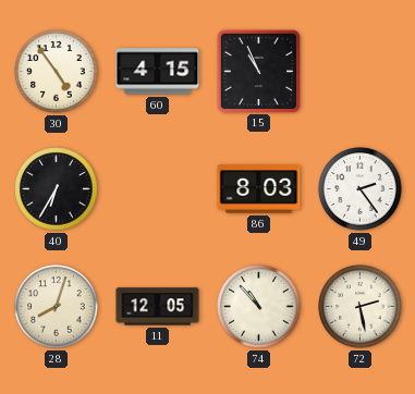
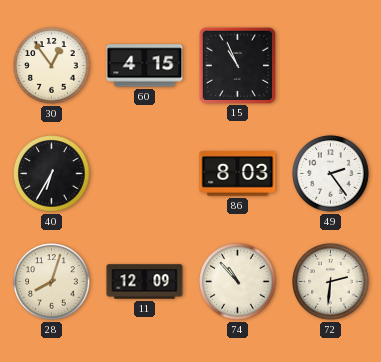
30: 4:54 -> 12:54 (52, 66)
11: 12:05 -> 12:09 (145, 282)
72: 2:28 -> 2:31 (331, 282)
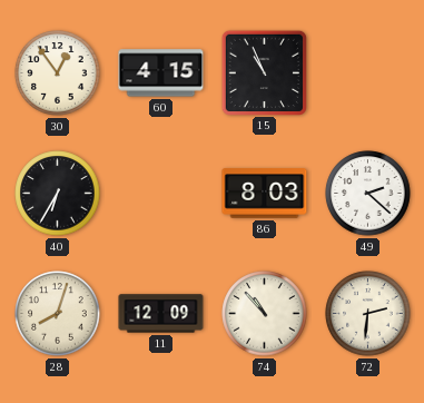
49: 2:24 -> 2:22 (368, 194)
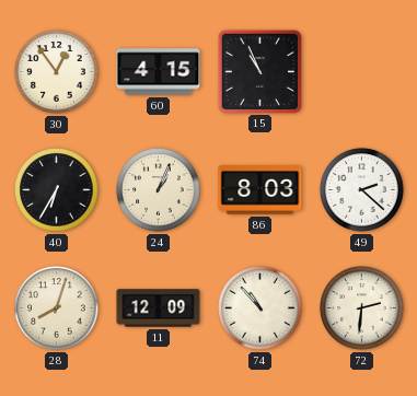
24: none -> 1:04 (159, 190)
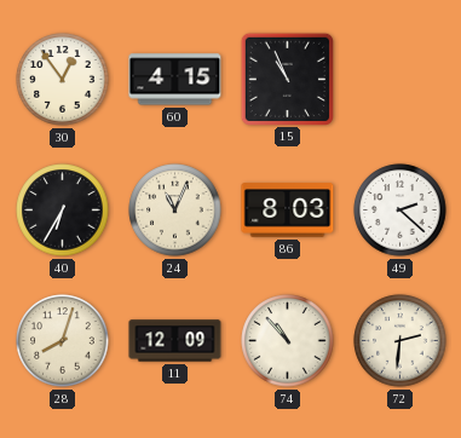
24: 1:04 -> 11:04 (175, 211)
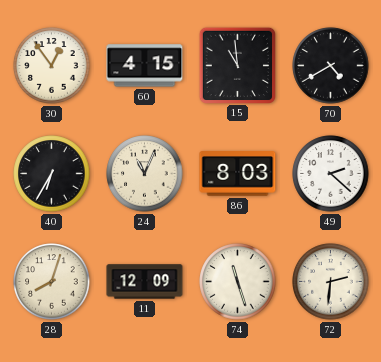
15: 10:56 -> 10:59 (237, 65)
70: none -> 4:40 (331, 66)
74: 10:53 -> 11:27 (238, 282)
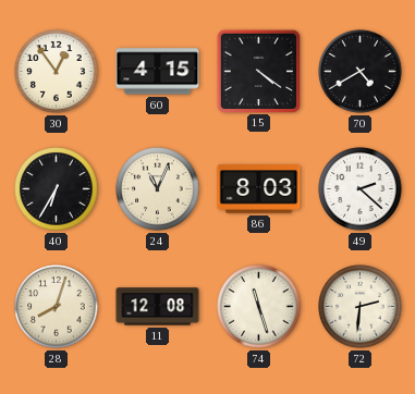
15: 10:59 -> 4:21 (258, 71)
11: 12:09 -> 12:08 (158, 307)
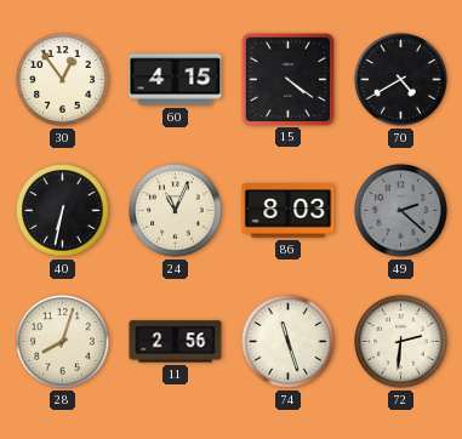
40: 6:35 -> 6:32 (63, 211)
49 dial: white -> grey (401, 211)
11: 12:08 -> 2:56 (176, 342)
